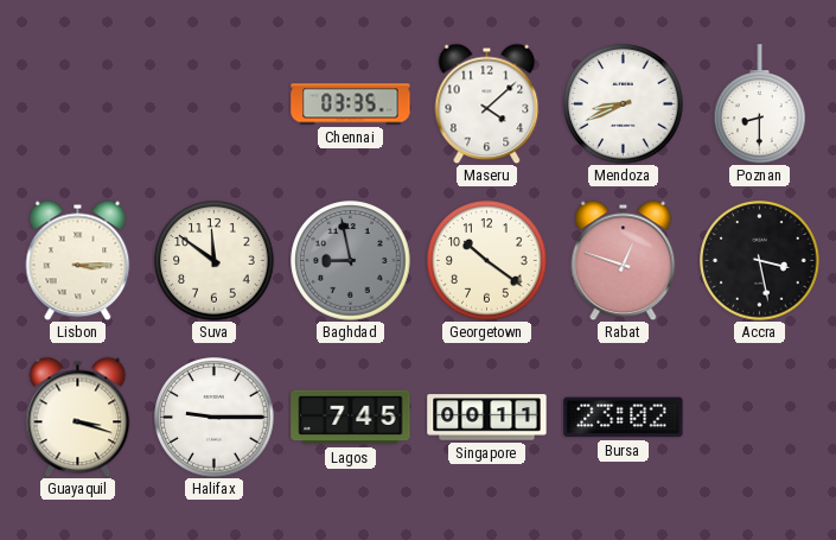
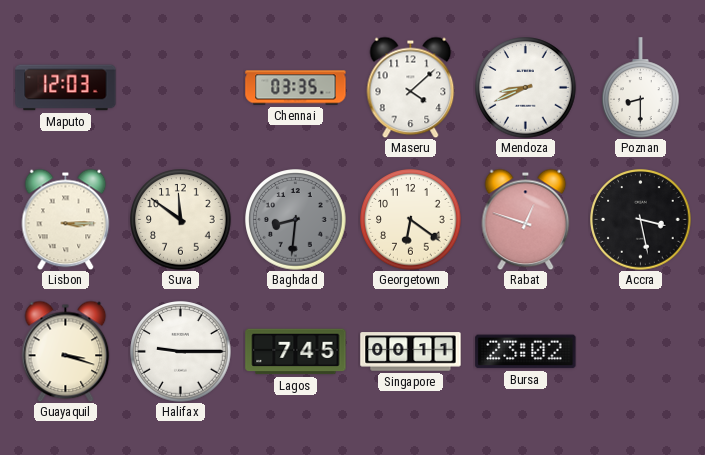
Maputo: none -> 12:03 (66, 88)
Baghdad: 8:58 -> 8:31 (296, 220)
Georgetown: 10:21 -> 6:21 (411, 220)
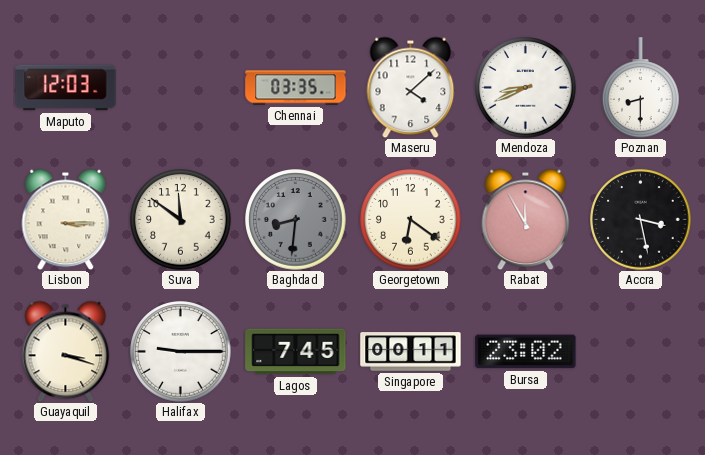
Rabat: 12:48 -> 11:55 (526, 219)
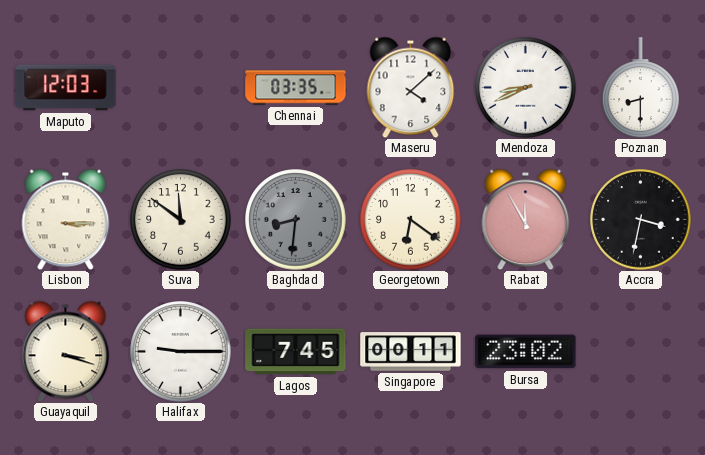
Accra: 3:28 -> 3:32 (641, 220)
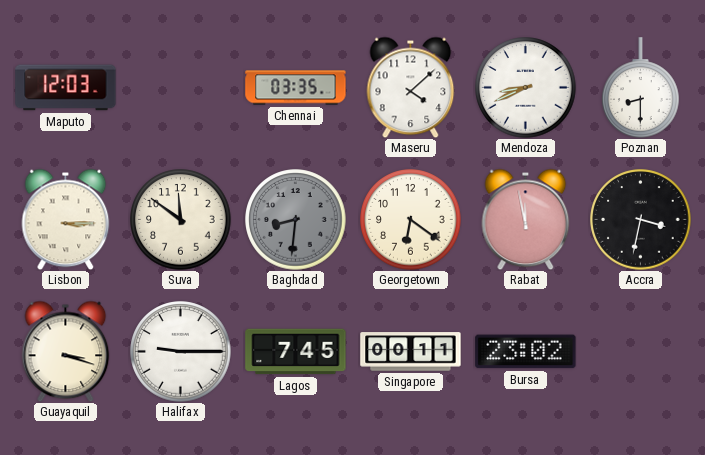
Rabat: 11:55 -> 11:58 (526, 219)
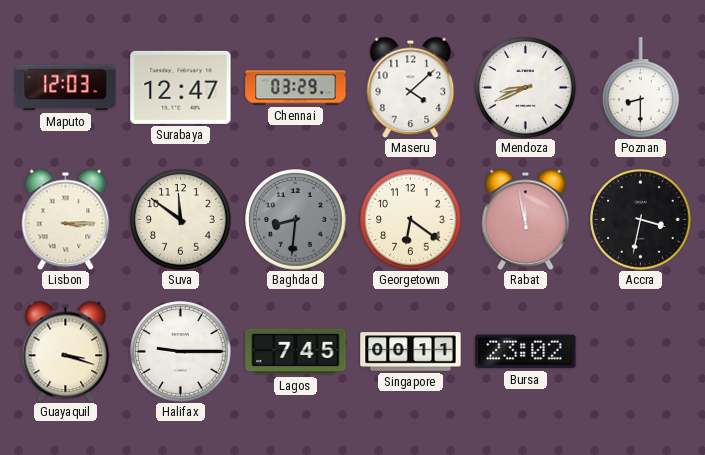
Surabaya: none -> 12:47 (181, 87)
Chennai: 03:35 -> 03:29 (296, 88)
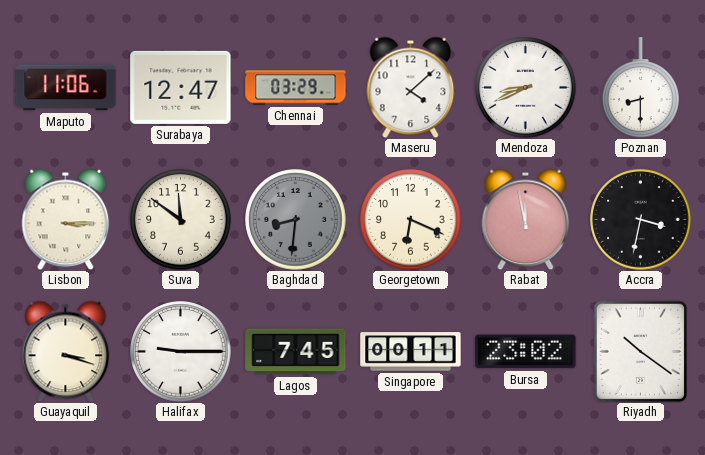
Maputo: 12:03 -> 11:06 (66, 88)
Georgetown: 6:21 -> 6:19 (411, 220)
Riyadh: none -> 10:21 (640, 351)
